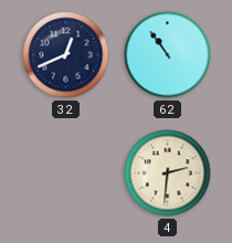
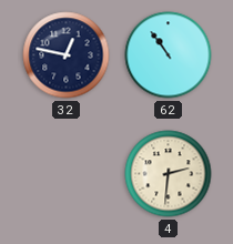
32: 12:41 -> 12:47 (67, 55)
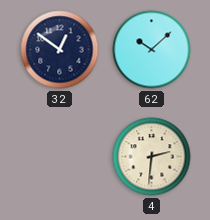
32: 12:47 -> 12:51 (60, 50)
62: 10:54 -> 10:08 (152, 50)
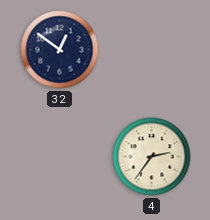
62: 10:08 -> none (152, 50)
4: 2:31 -> 2:36 (152, 157)
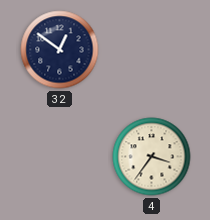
4: 2:36 -> 3:36 (152, 157)
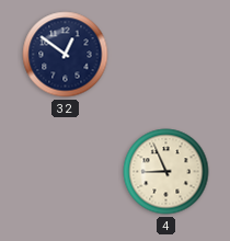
4: 3:36 -> 8:56 (166, 172)
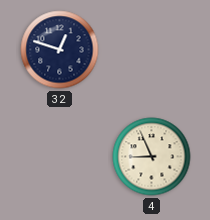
32: 12:51 -> 12:48 (60, 50)
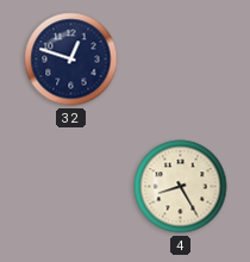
4: 8:56 -> 8:25 (181, 187)
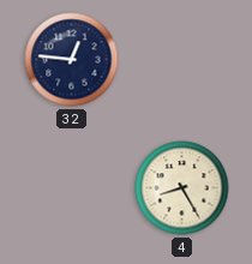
32: 12:48 -> 12:46 (72, 60)
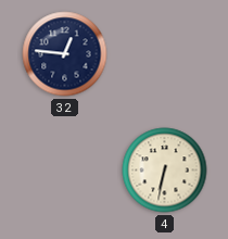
4: 8:25 -> 6:32 (165, 171)
